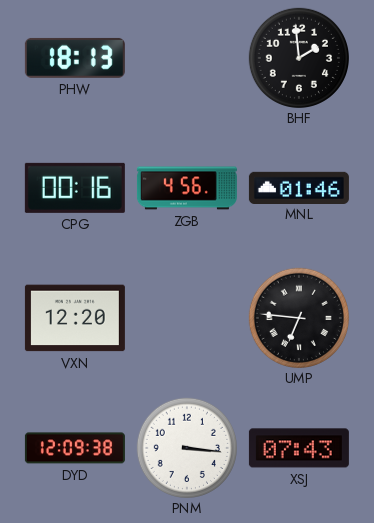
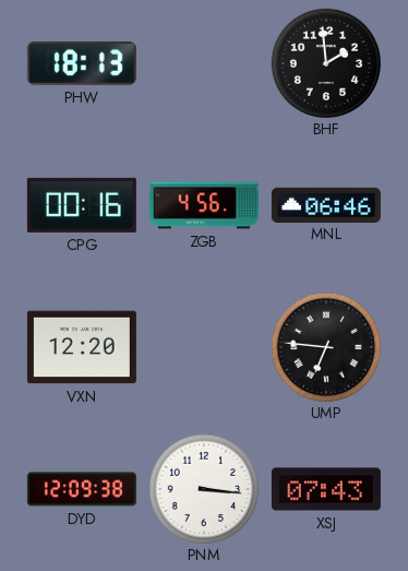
MNL: 01:46 -> 06:46 (326, 204)
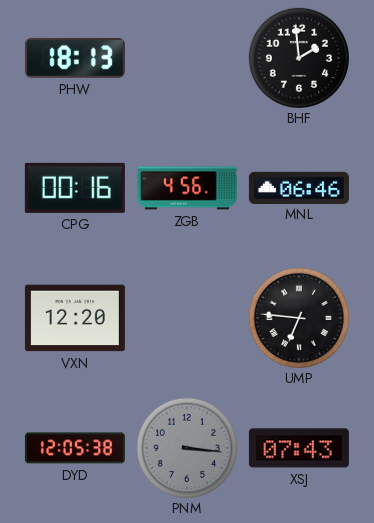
DYD: 12:09 -> 12:05 (75, 448)
PNM dial: white -> grey (186, 447)
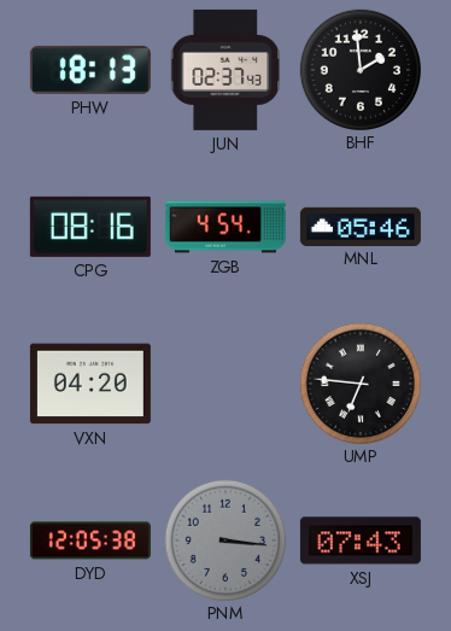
JUN: none -> 02:37 (225, 70)
CPG: 00:16 -> 08:16 (90, 227)
ZGB: 4:56 -> 4:54 (225, 227)
MNL: 06:46 -> 05:46 (361, 226)
VXN: 12:20 -> 04:20 (90, 384)
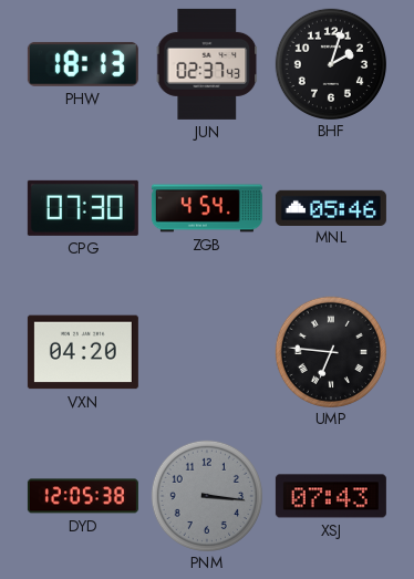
BHF: 1:59 -> 2:03 (330, 63)
CPG: 08:16 -> 07:30 (83, 208)
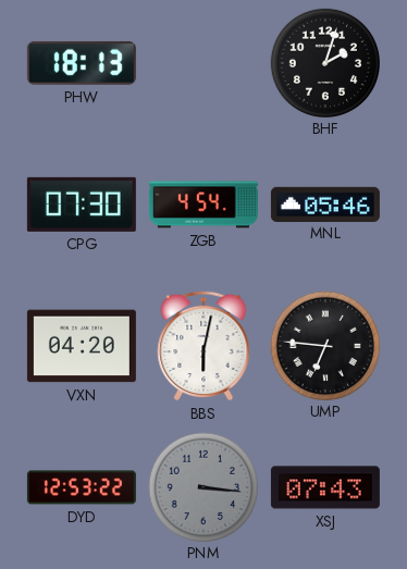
JUN: 02:37 -> none (207, 64)
BBS: none -> 6:02 (203, 346)
DYD: 12:05 -> 12:53 (82, 487)
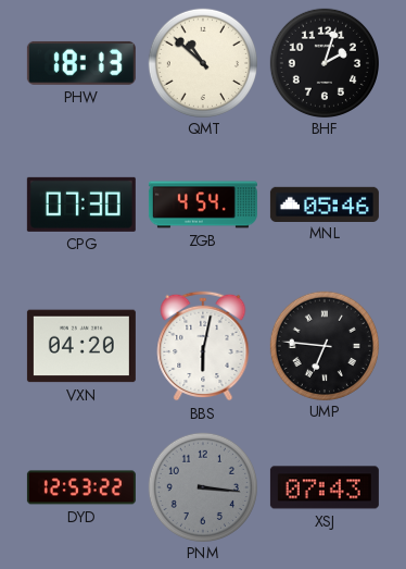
QMT: none -> 10:52 (202, 62)
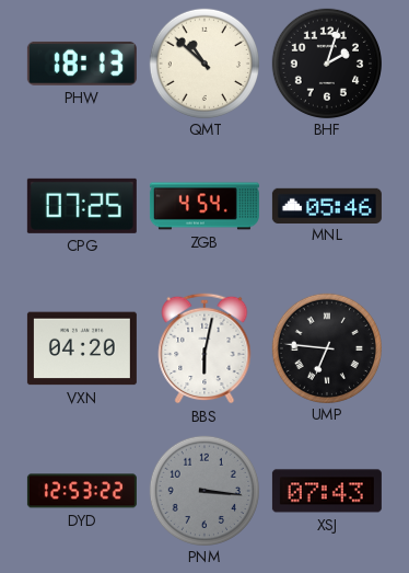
CPG: 07:30 -> 07:25 (82, 206)
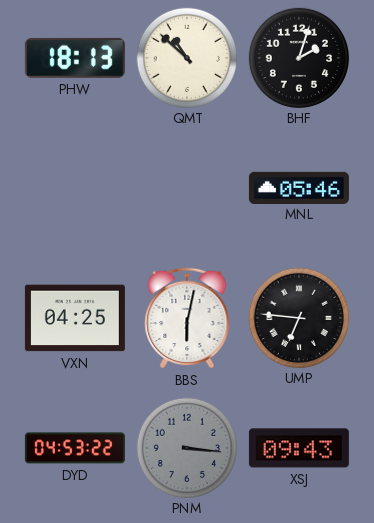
CPG: 07:25 -> none (82, 206)
ZGB: 4:54 -> none (204, 206)
VXN: 04:20 -> 04:25 (75, 318)
DYD: 12:53 -> 04:53 (75, 448)
XSJ: 07:43 -> 09:43 (299, 448)
